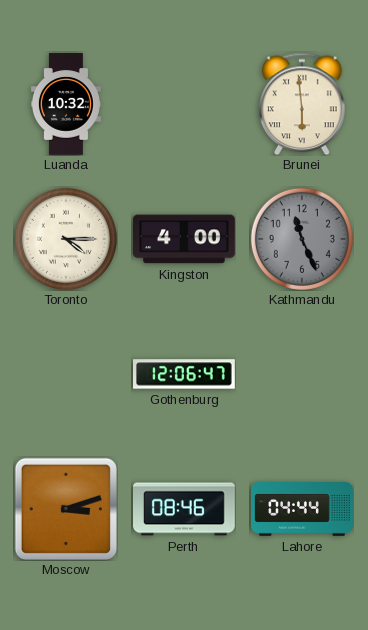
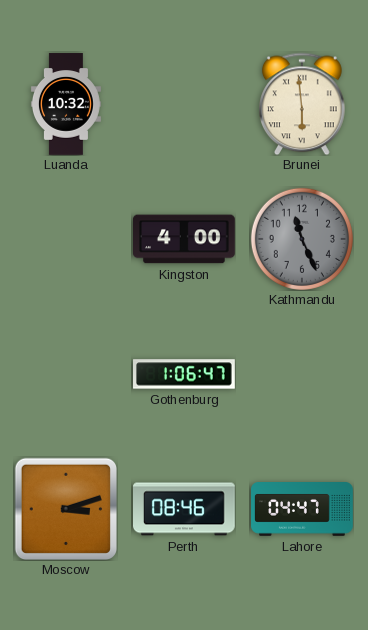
Toronto: 4:15 -> none (66, 239)
Gothenburg: 12:06 -> 1:06 (185, 374)
Lahore: 04:44 -> 04:47 (302, 510)
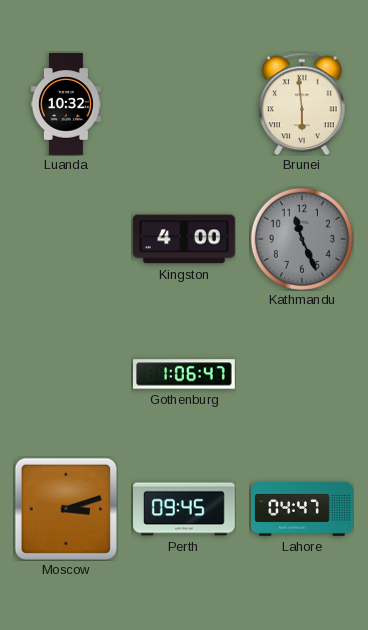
Perth: 08:46 -> 09:45 (185, 509)
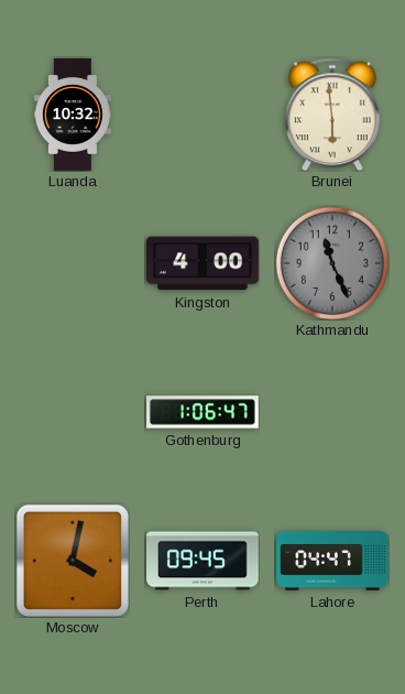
Moscow: 3:12 -> 4:02 (72, 560)
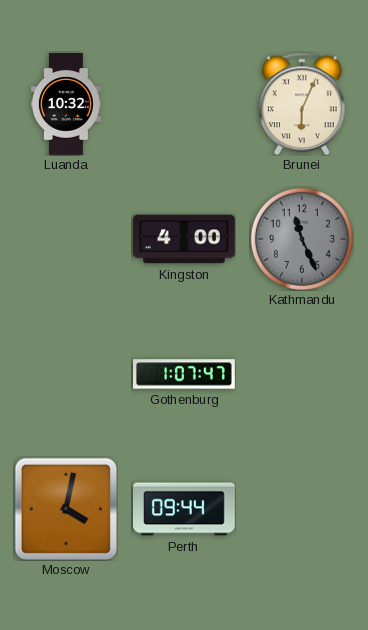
Brunei: 5:59 -> 6:04 (303, 104)
Gothenburg: 1:06 -> 1:07 (185, 374)
Perth: 09:45 -> 09:44 (185, 509)
Lahore: 04:47 -> none (332, 562)
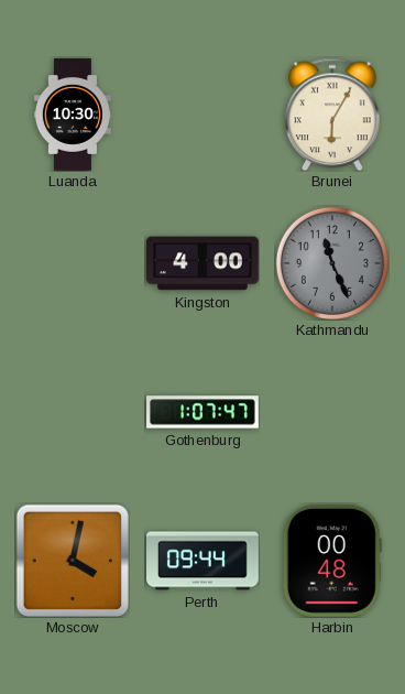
Luanda: 10:32 -> 10:30 (73, 115)
Brunei: 6:04 -> 6:05 (333, 115)
Harbin: none -> 00:48 (332, 561)
